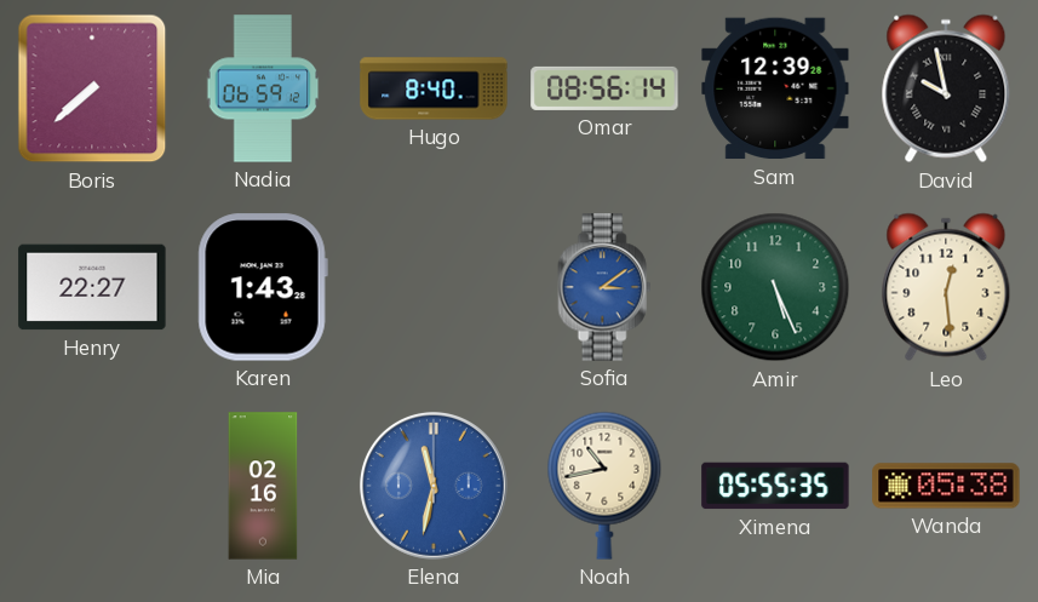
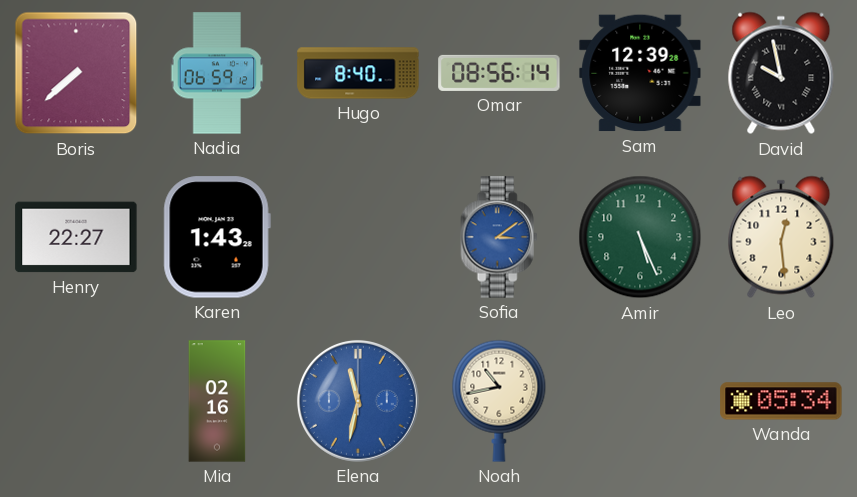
Ximena: 05:55 -> none (775, 486)
Wanda: 05:38 -> 05:34 (781, 401)
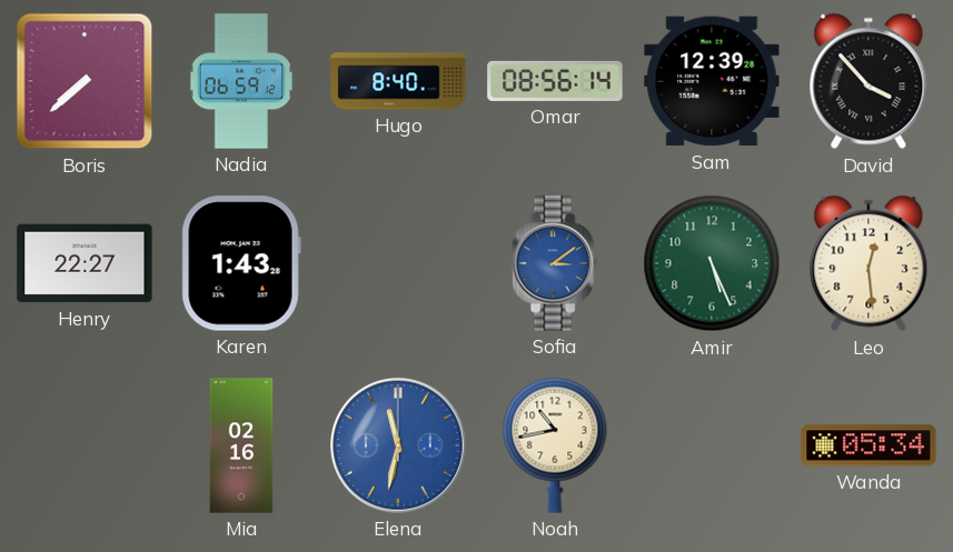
David: 9:58 -> 3:53 (868, 81)
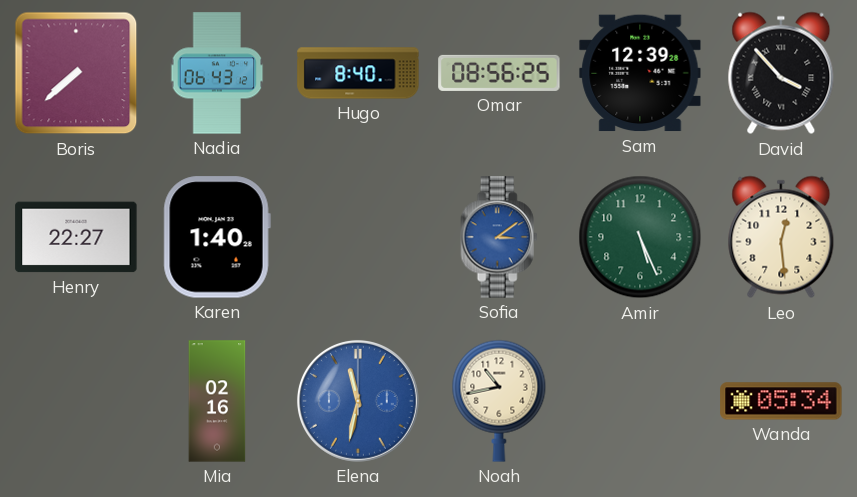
Nadia: 06:59 -> 06:43 (217, 73)
Omar: 08:56:14 -> 08:56:25 (499, 73)
Karen: 1:43 -> 1:40 (217, 237)
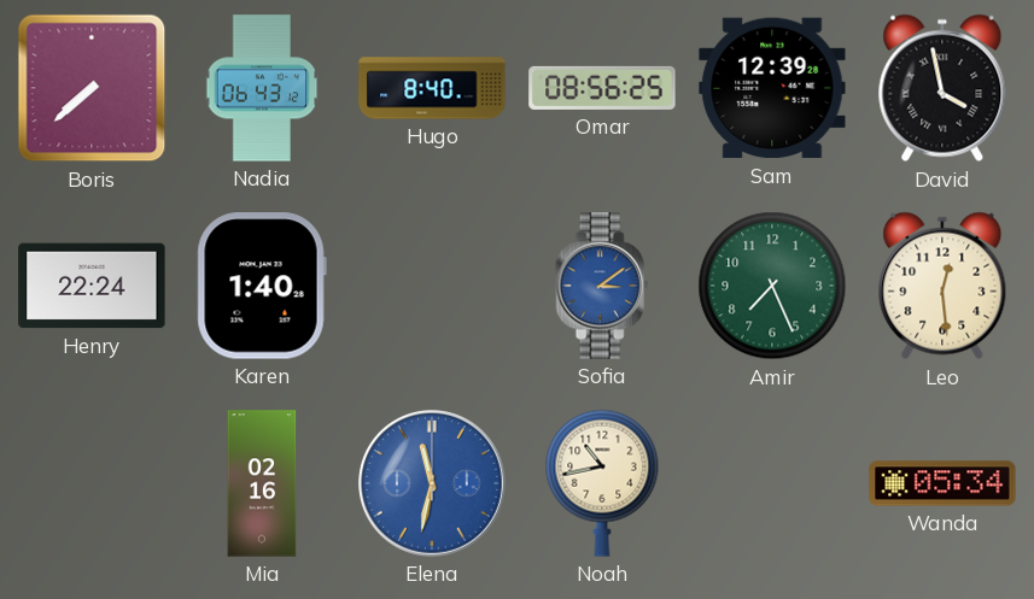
David: 3:53 -> 3:58 (942, 88)
Henry: 22:27 -> 22:24 (92, 286)
Amir: 5:26 -> 7:26 (772, 286)
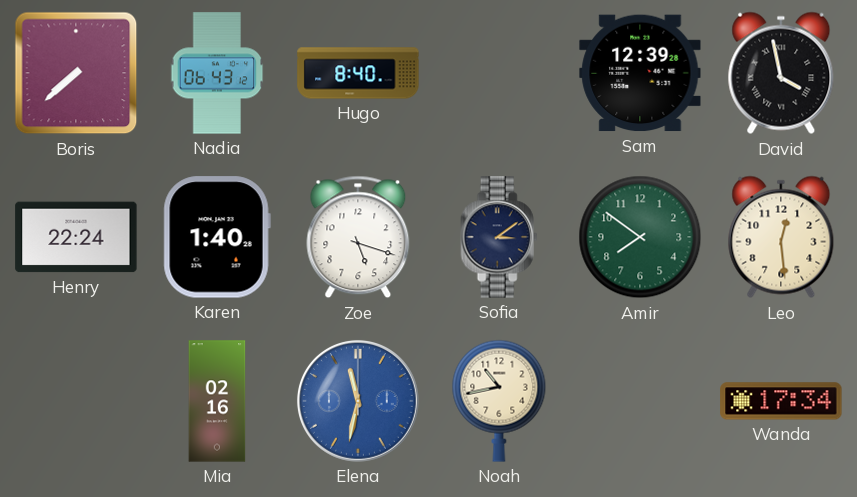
Omar: 08:56 -> none (602, 88)
Zoe: none -> 5:18 (358, 237)
Sofia dial: blue -> navy (499, 237)
Amir: 7:26 -> 7:51 (640, 237)
Wanda: 05:34 -> 17:34 (781, 401)
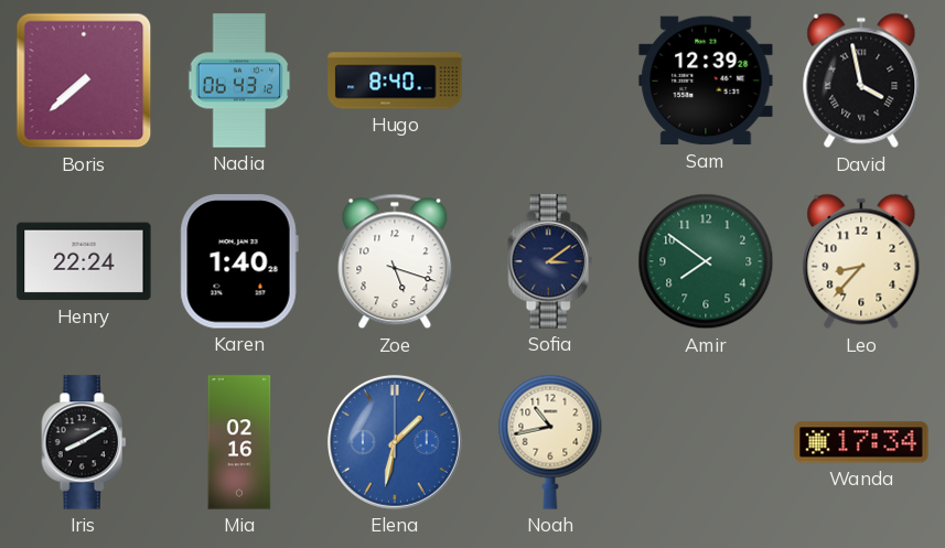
Leo: 12:29 -> 8:37 (861, 261)
Iris: none -> 8:10 (84, 442)
Elena: 11:32 -> 1:32 (395, 442)
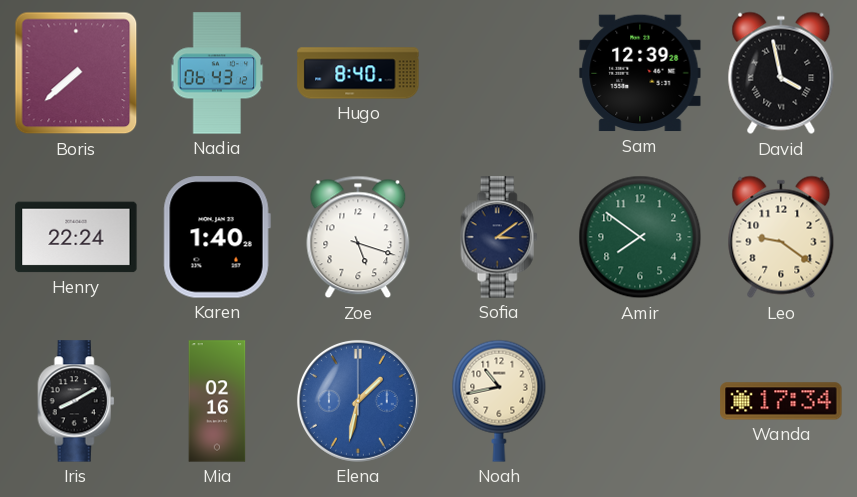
Leo: 8:37 -> 9:21 (781, 237)
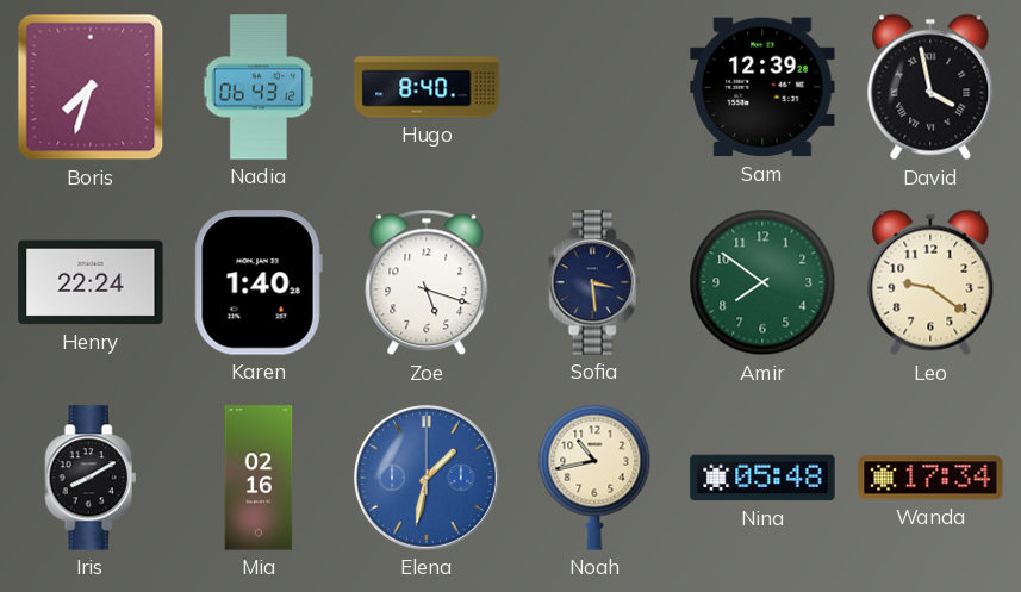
Boris: 7:38 -> 7:33 (91, 87)
Sofia: 3:09 -> 3:29 (594, 282)
Nina: none -> 05:48 (762, 478)
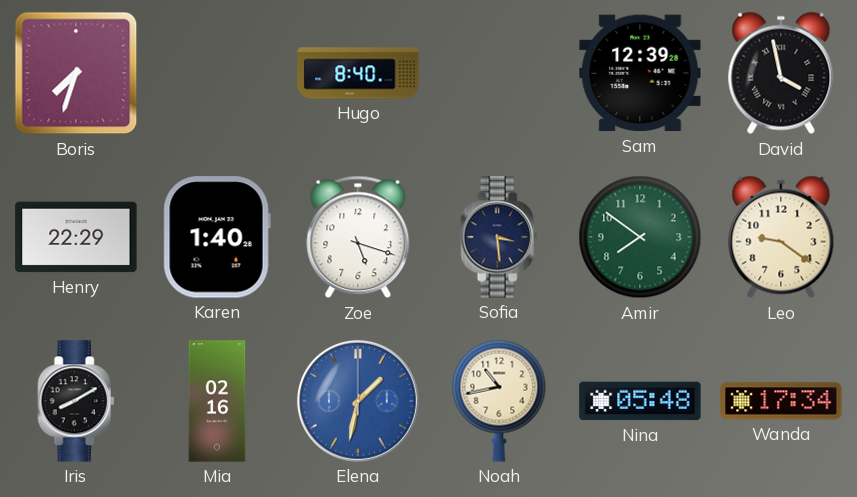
Nadia: 06:43 -> none (259, 87)
Henry: 22:24 -> 22:29 (76, 237)
